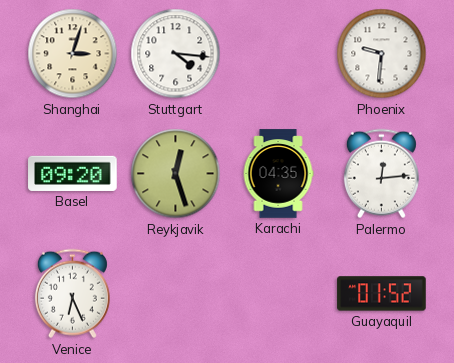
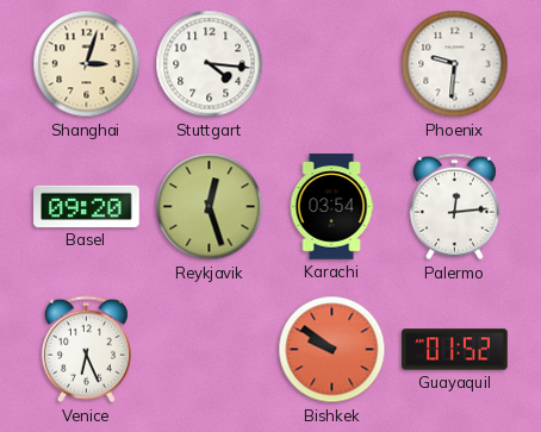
Karachi: 04:35 -> 03:54 (331, 207)
Bishkek: none -> 9:51 (332, 350)
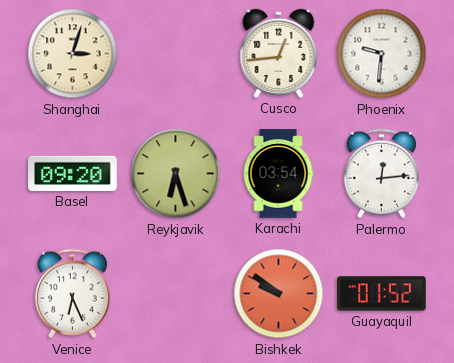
Stuttgart: 4:16 -> none (210, 64)
Cusco: none -> 12:44 (279, 53)
Reykjavik: 12:27 -> 6:27 (176, 174)
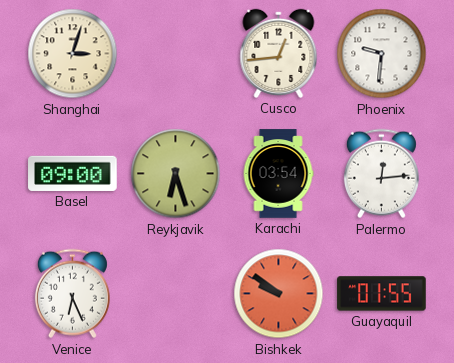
Basel: 09:20 -> 09:00 (73, 173)
Guayaquil: 01:52 -> 01:55 (382, 294)
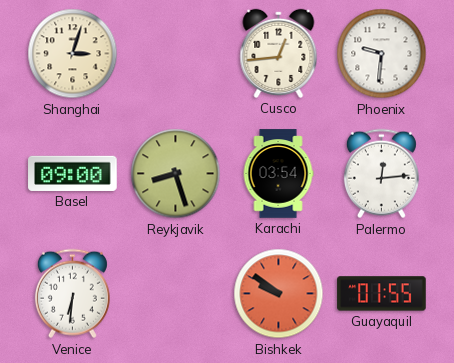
Reykjavik: 6:27 -> 8:27 (176, 174)
Venice: 6:26 -> 6:31 (72, 294)
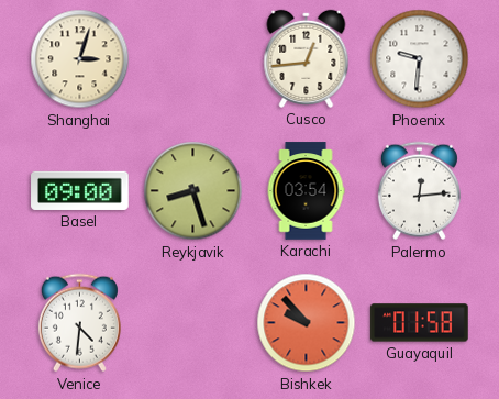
Venice: 6:31 -> 4:31 (79, 323)
Bishkek: 9:51 -> 9:53 (307, 323)
Guayaquil: 01:55 -> 01:58 (420, 323)
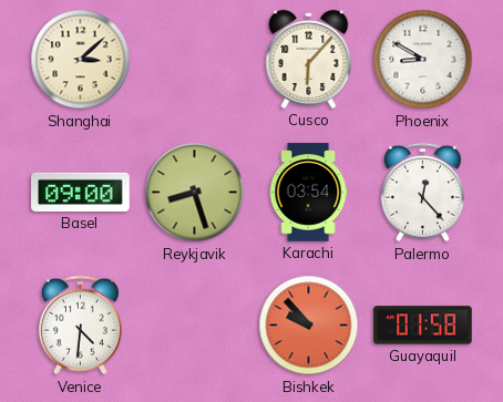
Shanghai: 3:03 -> 3:08 (81, 60)
Cusco: 12:44 -> 6:07 (309, 59)
Phoenix: 9:31 -> 8:50 (423, 60)
Palermo: 12:14 -> 12:23 (422, 193)
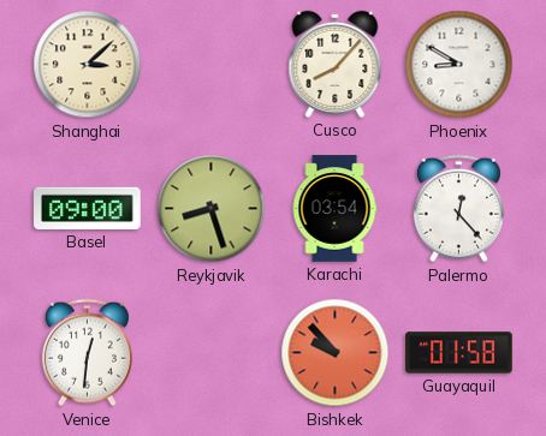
Cusco: 6:07 -> 8:07 (336, 64)
Venice: 4:31 -> 12:31 (87, 353)
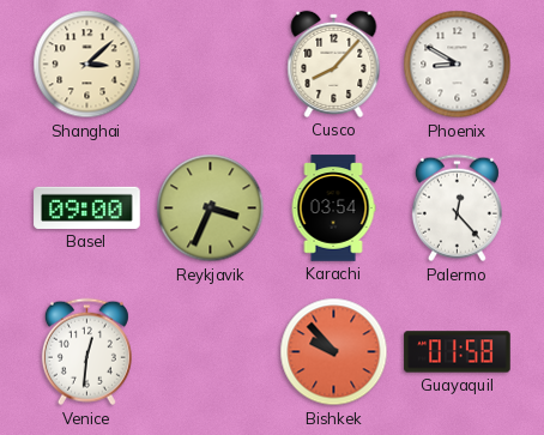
Reykjavik: 8:27 -> 3:34 (211, 209)
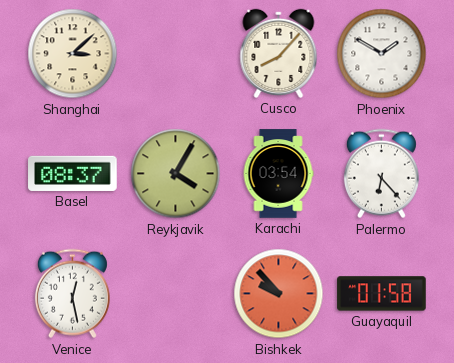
Phoenix: 8:50 -> 1:50 (382, 54)
Basel: 09:00 -> 08:37 (73, 173)
Reykjavik: 3:34 -> 4:05 (176, 174)
Palermo: 12:23 -> 6:23 (381, 174)
Venice: 12:31 -> 12:28 (72, 294)
